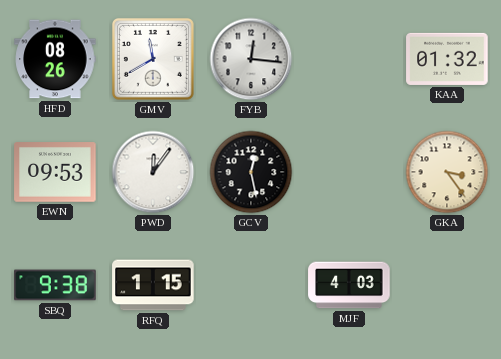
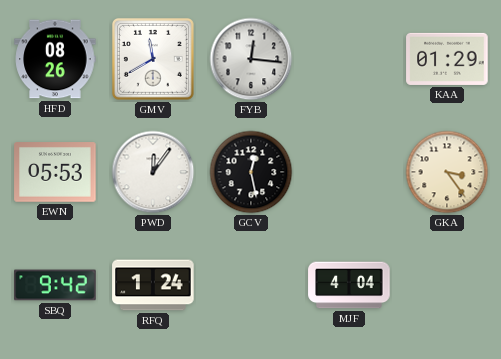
KAA: 01:32 -> 01:29 (447, 59)
EWN: 09:53 -> 05:53 (55, 172)
SBQ: 9:38 -> 9:42 (55, 285)
RFQ: 1:15 -> 1:24 (153, 285)
MJF: 4:03 -> 4:04 (349, 285)
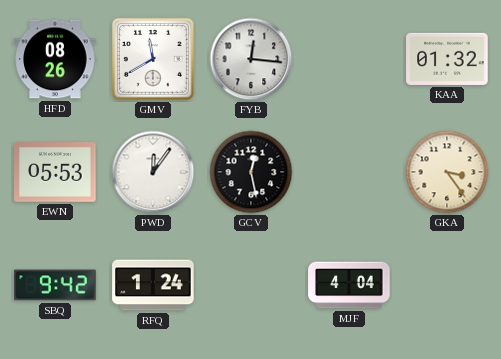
KAA: 01:29 -> 01:32 (447, 59)
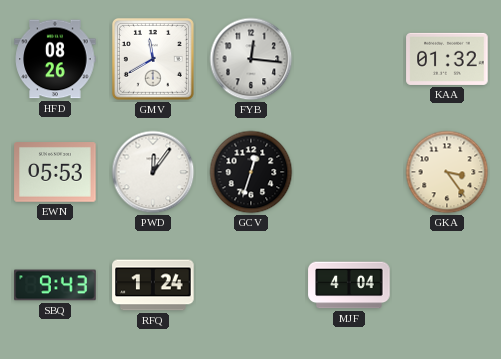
GCV: 12:28 -> 12:33 (251, 172)
SBQ: 9:42 -> 9:43 (55, 285)
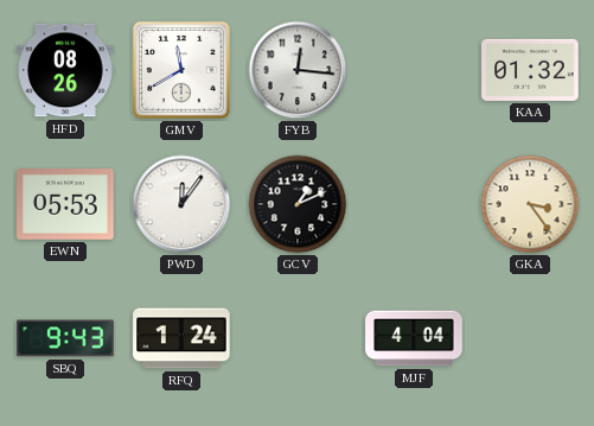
GCV: 12:33 -> 1:11 (298, 204)
